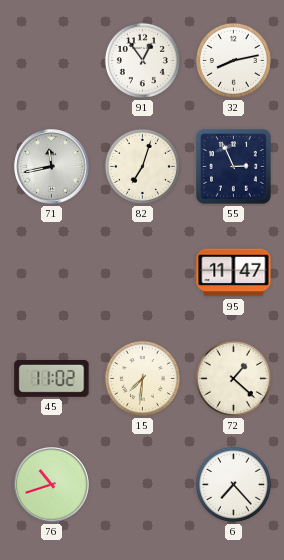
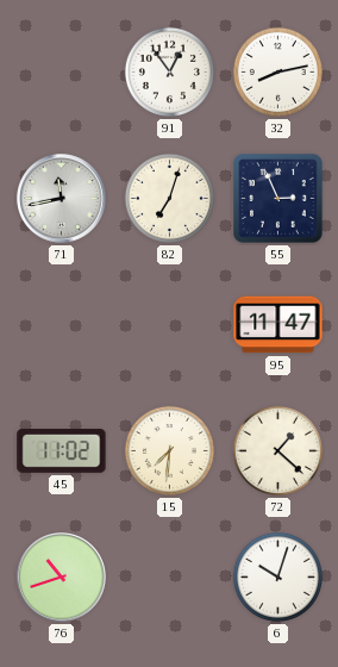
6: 7:23 -> 10:03 (277, 576)
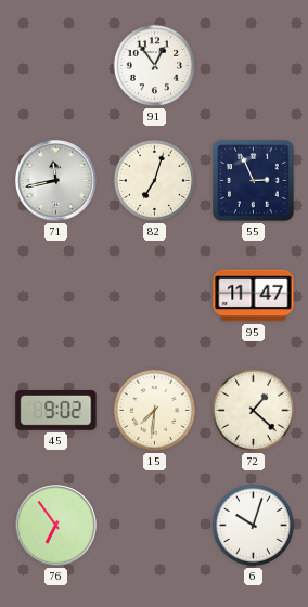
32: 8:13 -> none (277, 71)
45: 11:02 -> 9:02 (56, 411)
76: 10:42 -> 6:54 (56, 526)
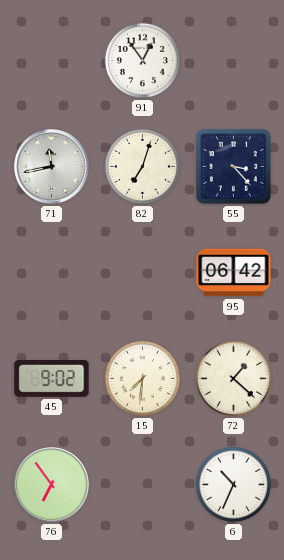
55: 2:56 -> 3:23 (234, 167)
95: 11:47 -> 06:42 (234, 273)
6: 10:03 -> 10:34 (233, 484)
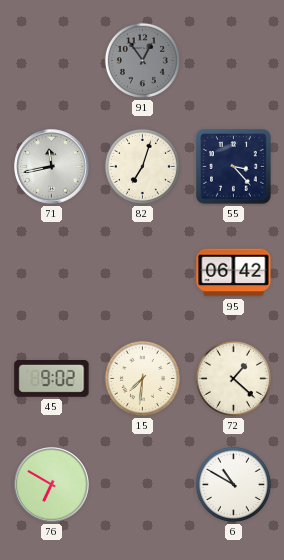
91 dial: white -> grey (142, 60)
76: 6:54 -> 6:50 (52, 485)
6: 10:34 -> 10:50 (233, 484)
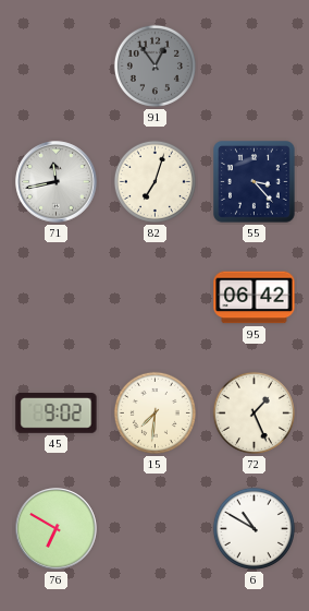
72: 1:22 -> 1:26 (254, 412)
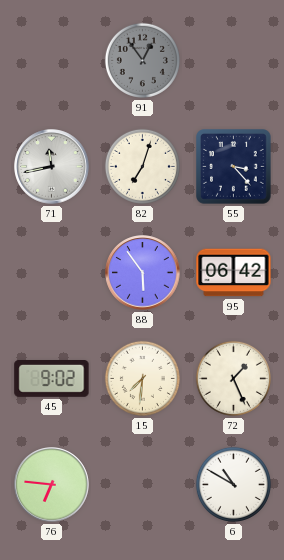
88: none -> 5:54 (143, 273)
76: 6:50 -> 6:46 (52, 485)
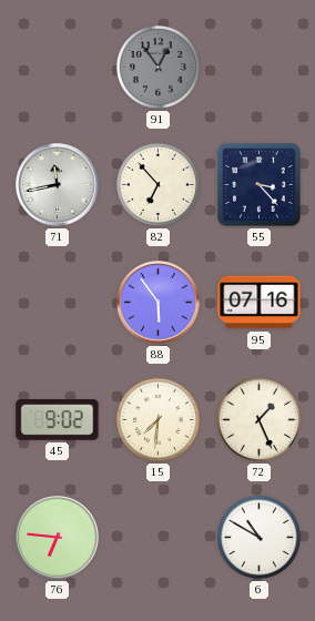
82: 7:03 -> 6:53 (157, 184)
95: 06:42 -> 07:16 (260, 303)
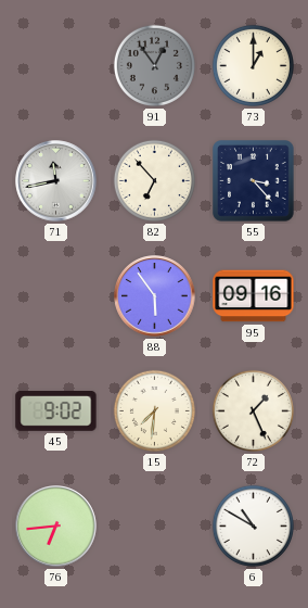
73: none -> 1:00 (253, 65)
95: 07:16 -> 09:16 (254, 296)
76: 6:46 -> 6:44 (56, 527)
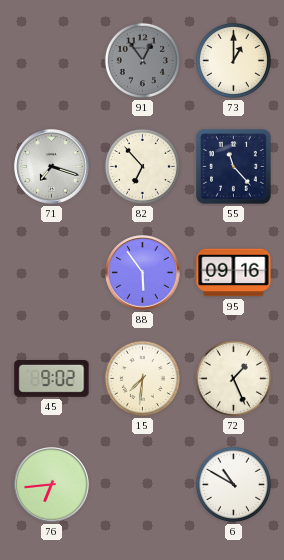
71: 11:43 -> 7:18 (52, 167)
55: 3:23 -> 11:23 (234, 167)
